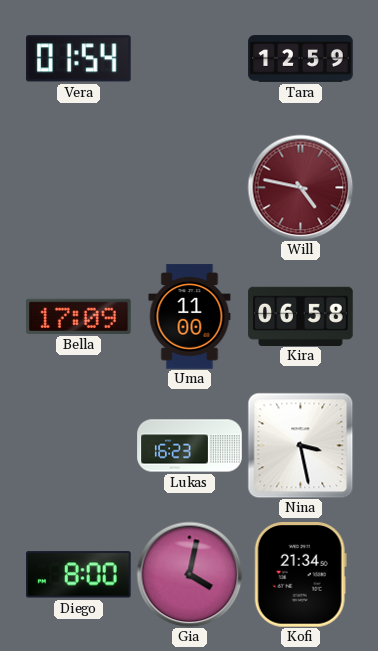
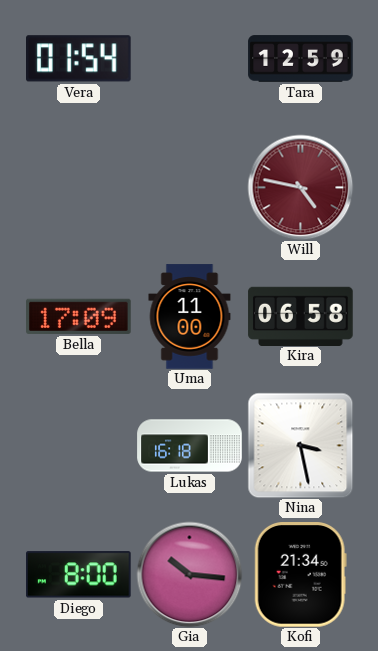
Lukas: 16:23 -> 16:18 (190, 446)
Gia: 4:02 -> 10:16 (189, 574)
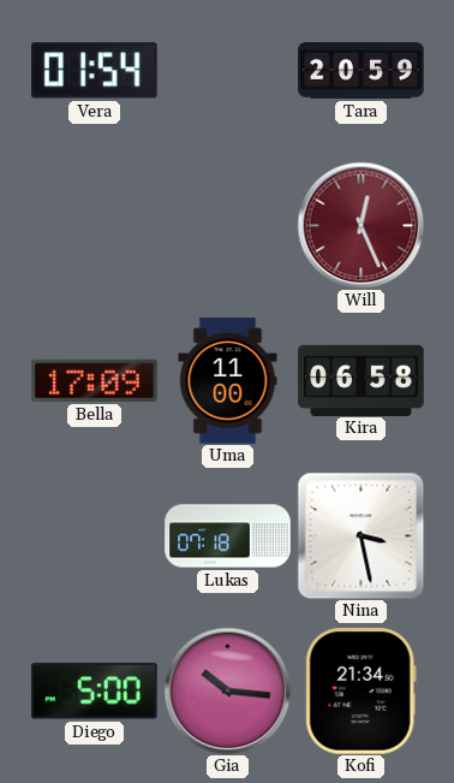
Tara: 12:59 -> 20:59 (362, 71)
Will: 4:47 -> 12:26 (360, 225)
Lukas: 16:18 -> 07:18 (228, 536)
Diego: 8:00 -> 5:00 (95, 692)
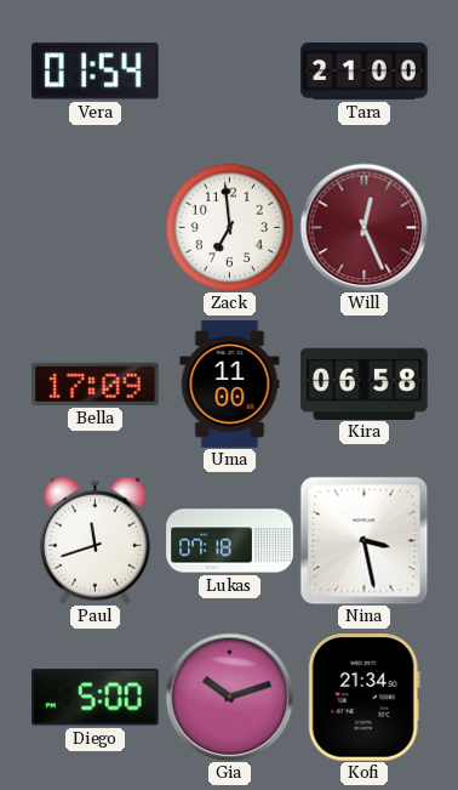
Tara: 20:59 -> 21:00 (365, 72)
Zack: none -> 6:59 (229, 227)
Paul: none -> 11:42 (95, 540)
Gia: 10:16 -> 10:12 (229, 697)
